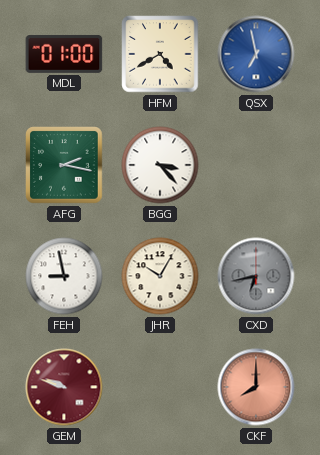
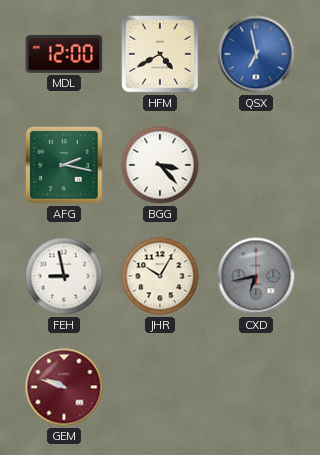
MDL: 01:00 -> 12:00 (64, 54)
CKF: 8:00 -> none (256, 387)
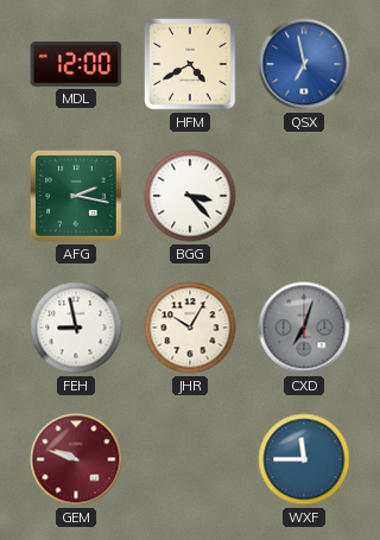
CXD: 6:43 -> 7:03 (304, 328)
WXF: none -> 11:45 (304, 459)
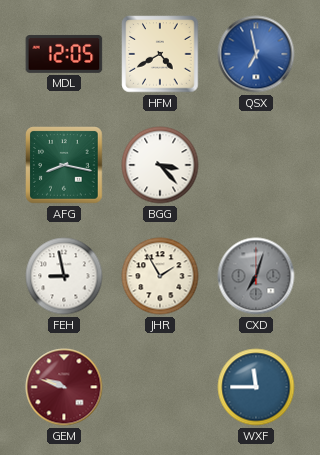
MDL: 12:00 -> 12:05 (64, 54)
AFG: 2:17 -> 8:17 (64, 165)
JHR: 10:05 -> 1:55 (160, 276)
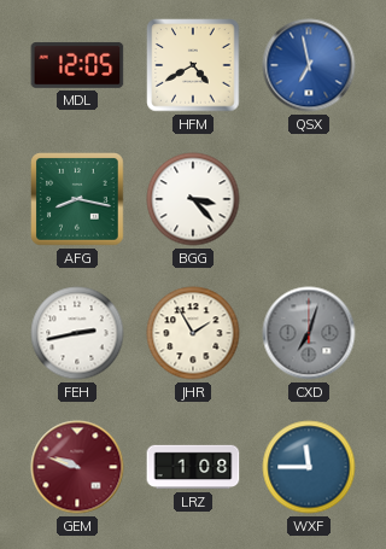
FEH: 8:58 -> 2:43 (77, 333)
LRZ: none -> 1:08 (193, 467)
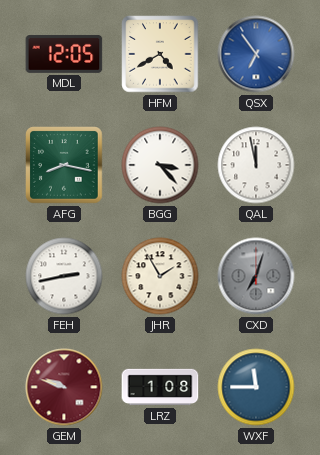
QSX: 6:58 -> 6:54 (256, 54)
QAL: none -> 11:58 (256, 165)
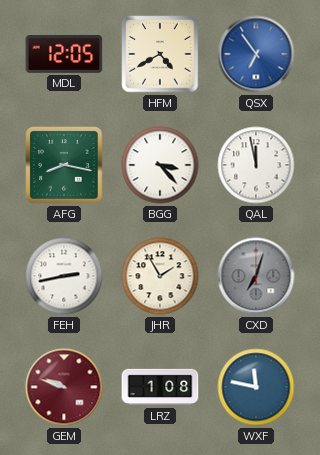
WXF: 11:45 -> 11:47 (256, 387)
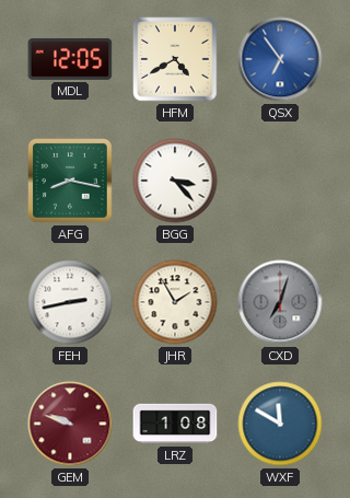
QAL: 11:58 -> none (256, 165)
WXF: 11:47 -> 11:50 (280, 424)
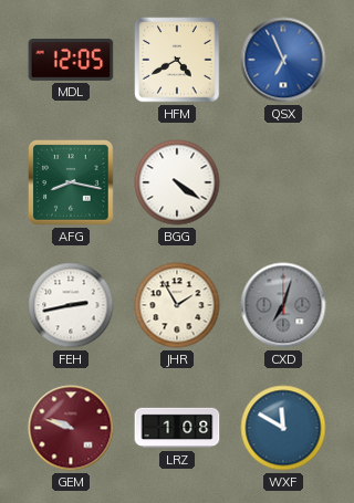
QSX: 6:54 -> 6:56 (283, 60)
BGG: 3:23 -> 4:21 (177, 182)
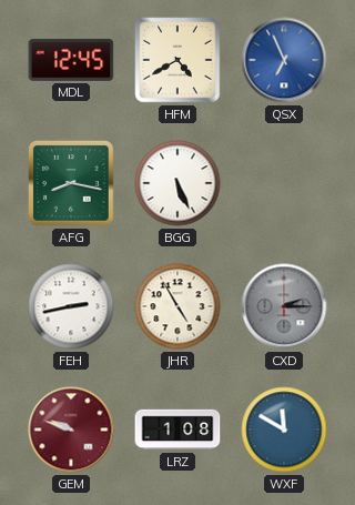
MDL: 12:05 -> 12:45 (71, 60)
BGG: 4:21 -> 5:26 (177, 183)
JHR: 1:55 -> 4:55 (177, 306)
CXD: 7:03 -> 2:15 (284, 306)
